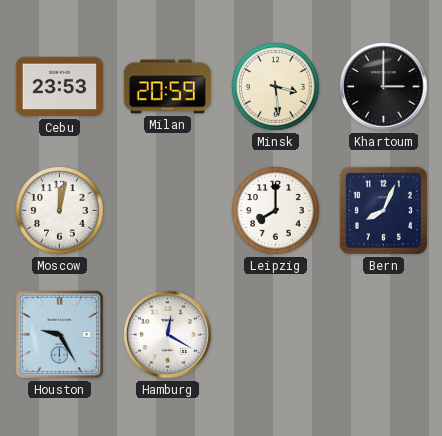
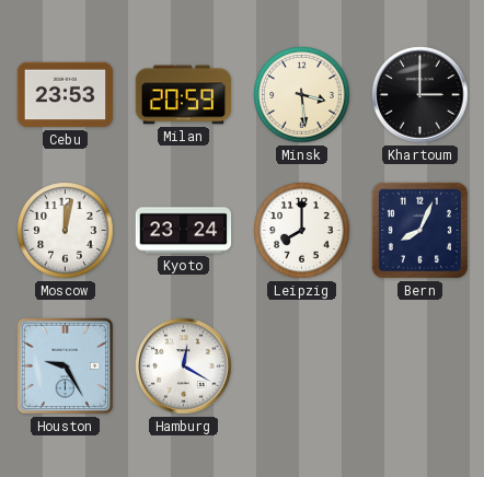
Kyoto: none -> 23:24 (184, 231)
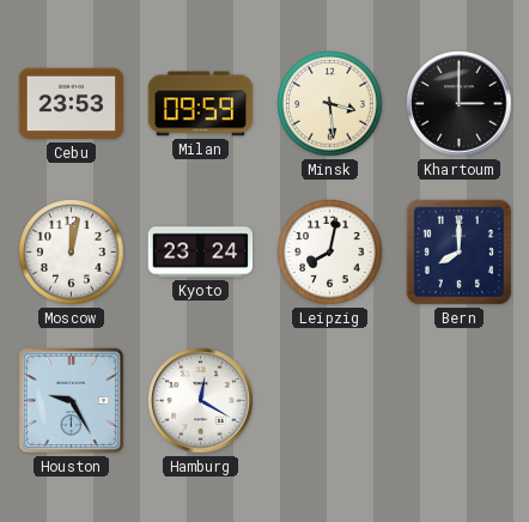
Milan: 20:59 -> 09:59 (201, 104)
Leipzig: 8:00 -> 8:02 (330, 253)
Bern: 8:04 -> 8:00 (458, 251)
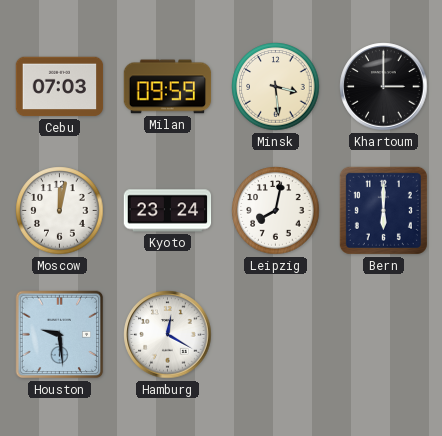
Cebu: 23:53 -> 07:03 (60, 87)
Bern: 8:00 -> 6:00 (383, 210)
Houston: 9:25 -> 9:29 (60, 335)
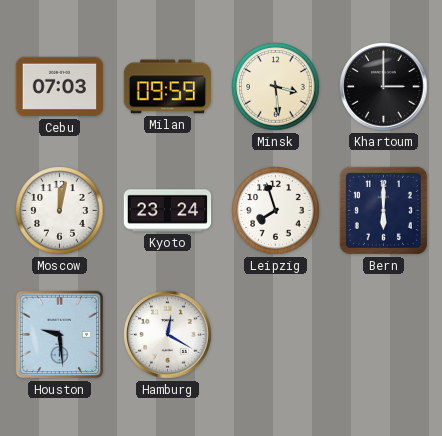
Leipzig: 8:02 -> 7:57 (276, 211)
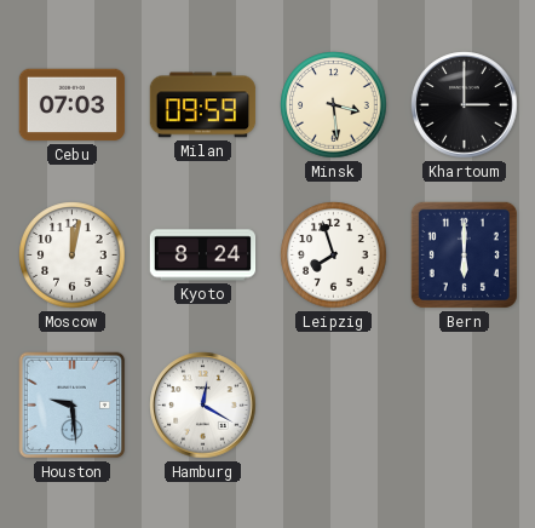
Kyoto: 23:24 -> 8:24 (203, 256)
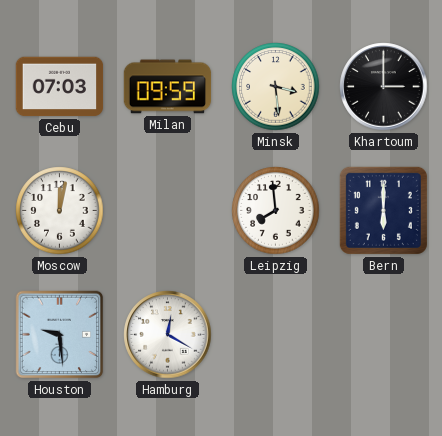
Kyoto: 8:24 -> none (203, 256)
Leipzig: 7:57 -> 7:59 (276, 211)
